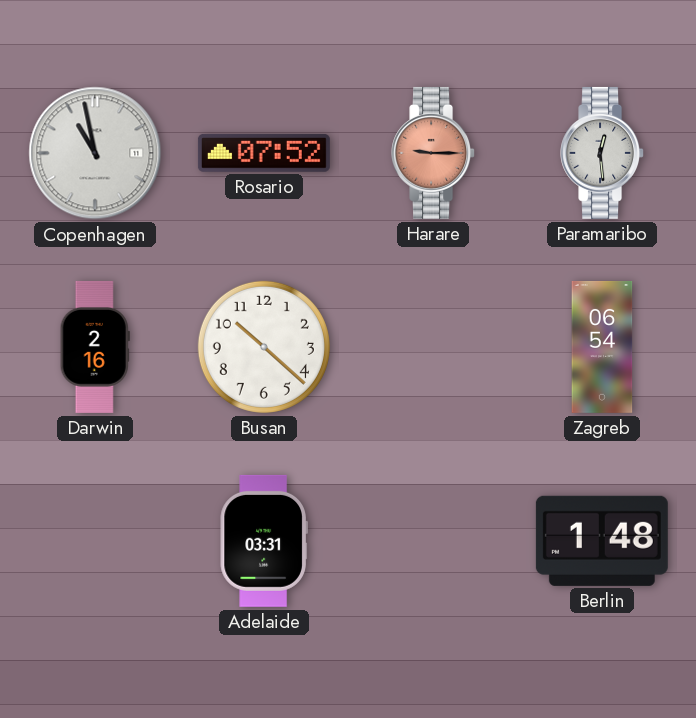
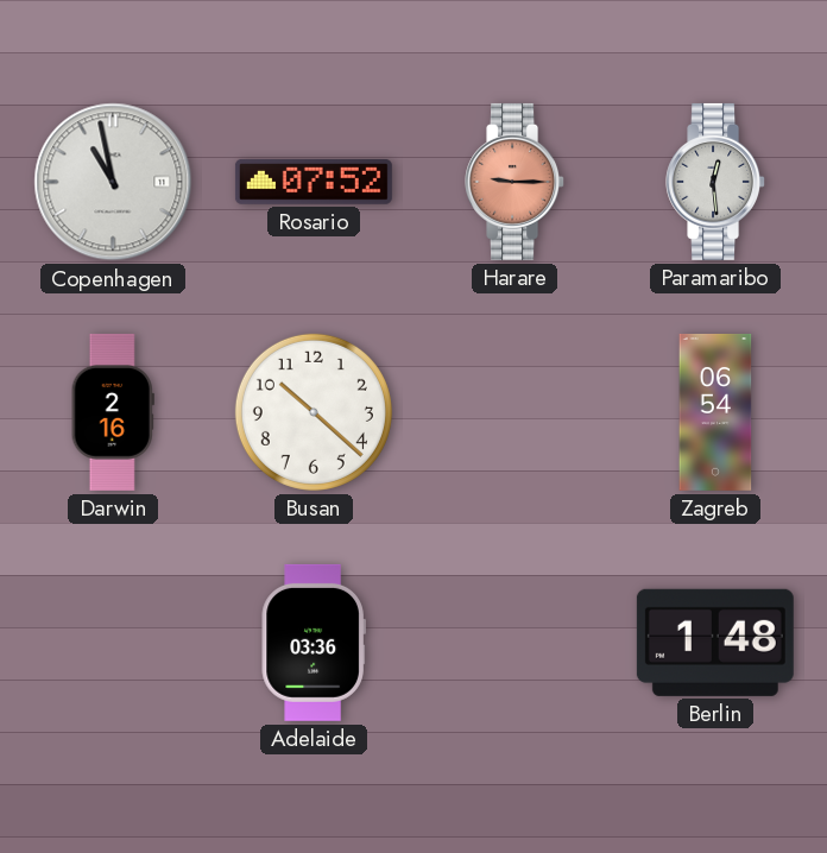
Adelaide: 03:31 -> 03:36 (314, 643)
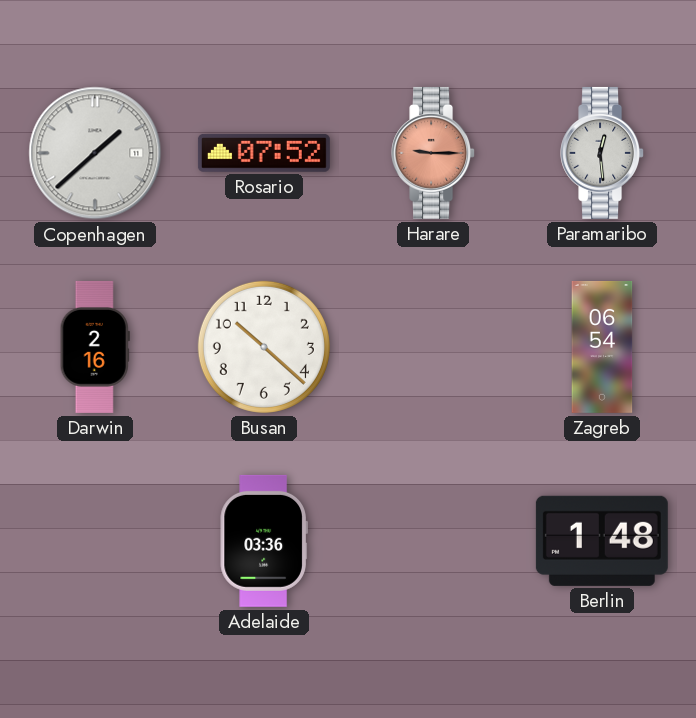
Copenhagen: 10:58 -> 1:38 (95, 153)
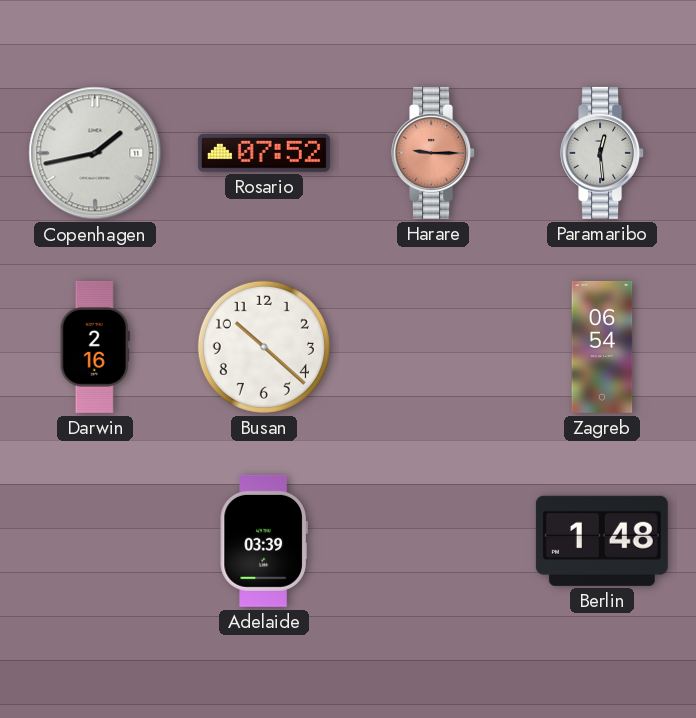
Copenhagen: 1:38 -> 1:43 (95, 153)
Adelaide: 03:36 -> 03:39 (264, 541)
